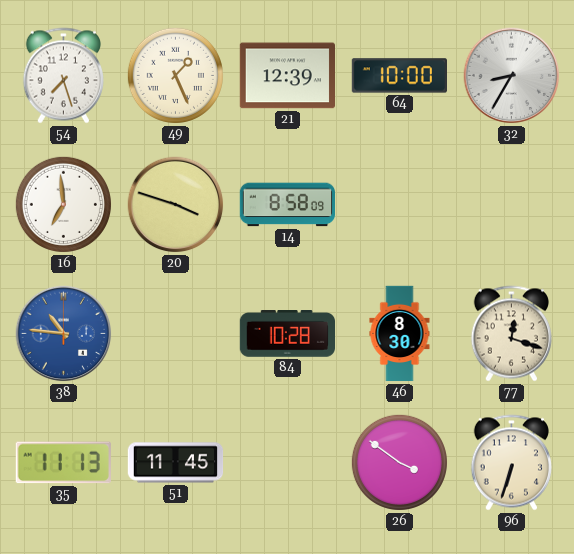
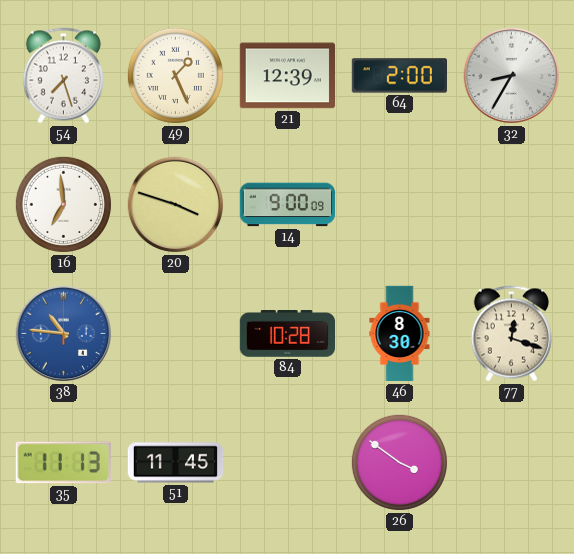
64: 10:00 -> 2:00 (399, 76)
14: 8:58 -> 9:00 (288, 205)
96: 6:33 -> none (511, 463)
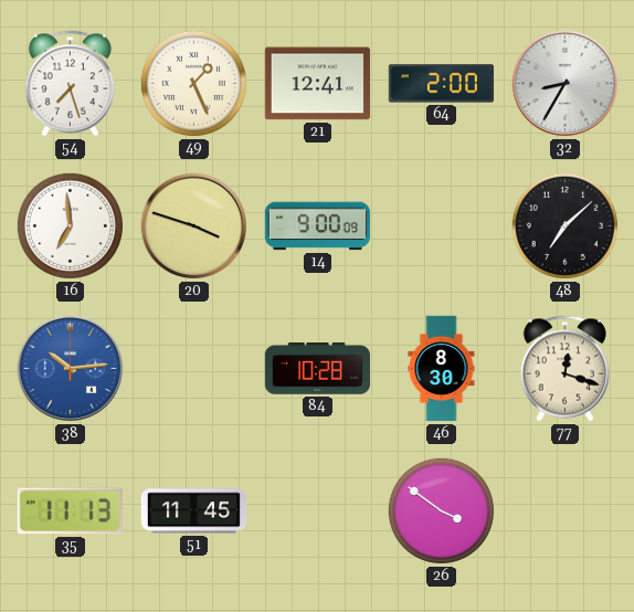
21: 12:39 -> 12:41 (317, 84)
48: none -> 7:08 (564, 225)
38: 10:46 -> 10:14 (71, 369)
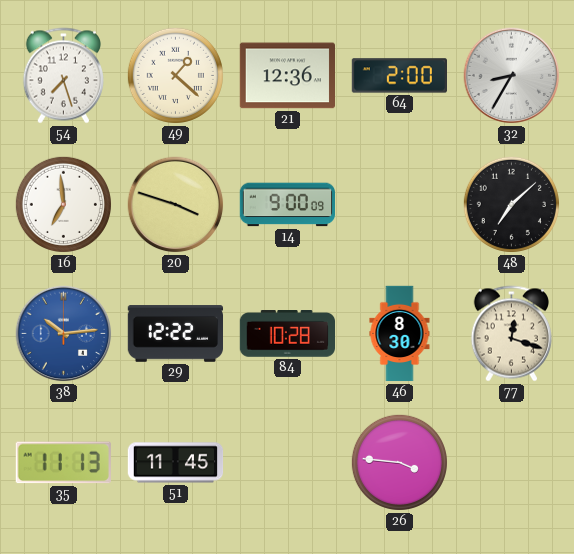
49: 1:26 -> 1:22 (175, 75)
21: 12:41 -> 12:36 (287, 76)
29: none -> 12:22 (175, 334)
26: 3:51 -> 3:46 (399, 462)
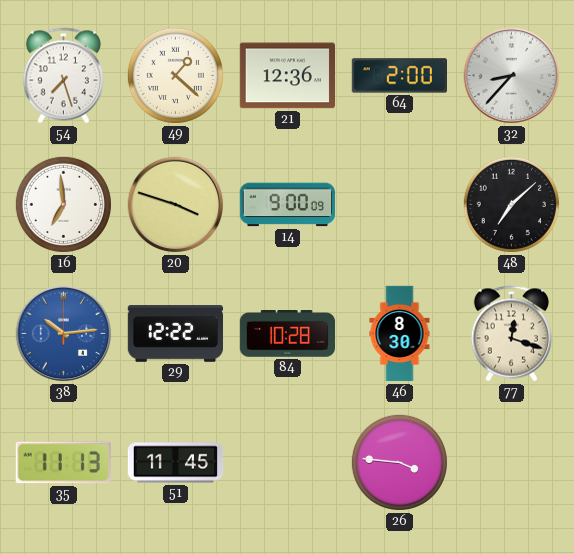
32: 8:35 -> 8:37 (512, 76)
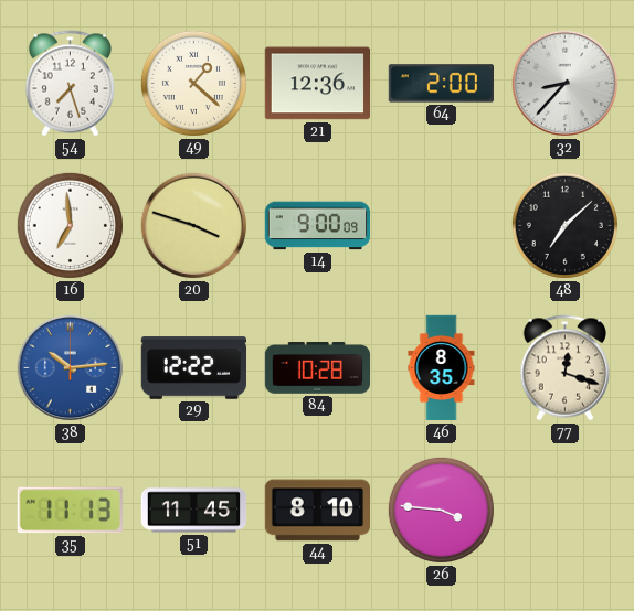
46: 8:30 -> 8:35 (442, 368)
44: none -> 8:10 (317, 511)
